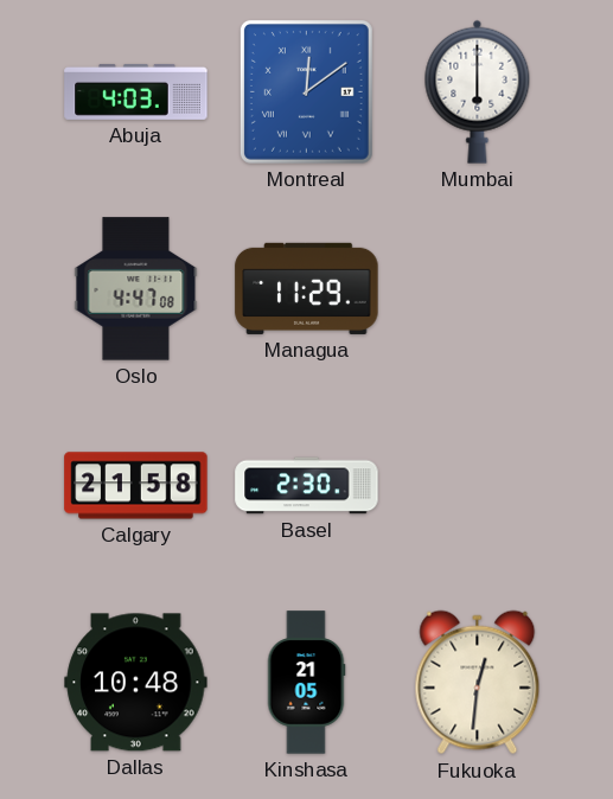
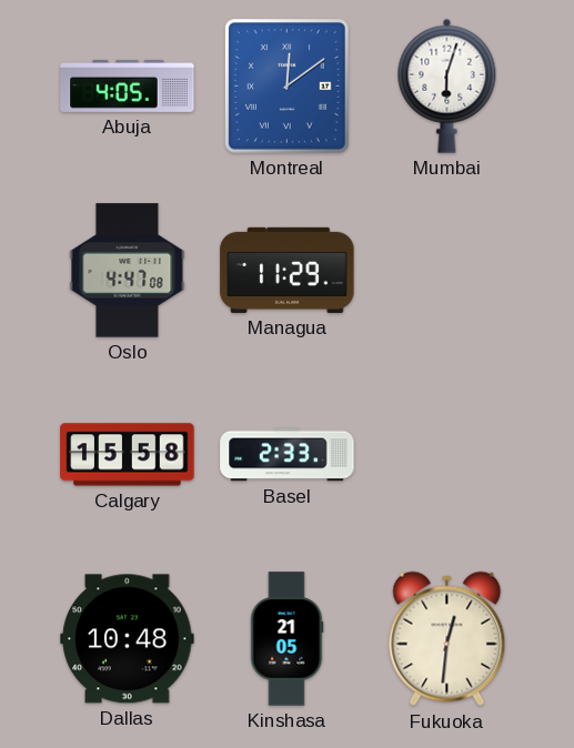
Abuja: 4:03 -> 4:05 (128, 85)
Mumbai: 6:00 -> 6:03 (447, 85)
Calgary: 21:58 -> 15:58 (128, 455)
Basel: 2:30 -> 2:33 (288, 455)
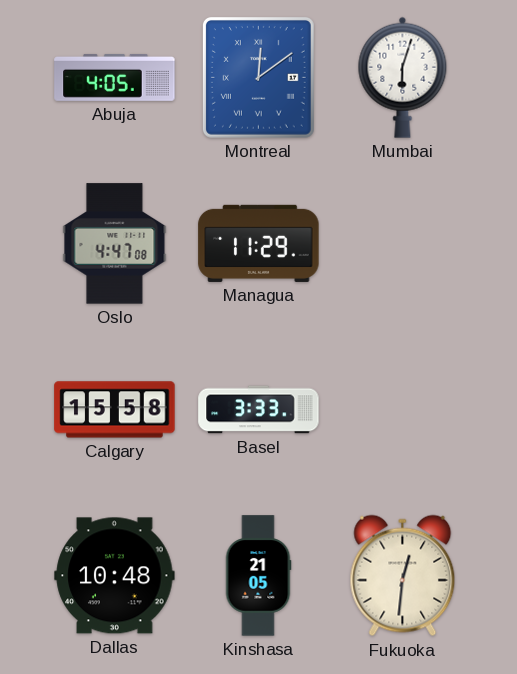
Basel: 2:33 -> 3:33 (259, 410)
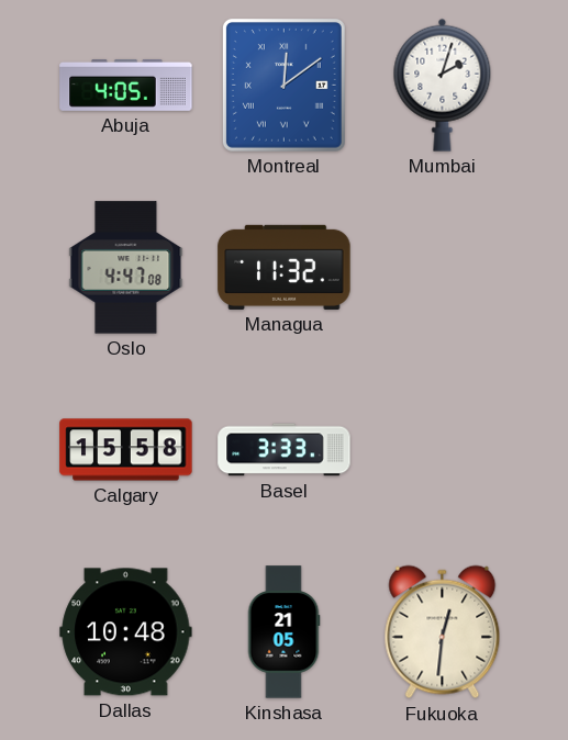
Mumbai: 6:03 -> 2:03 (443, 85)
Managua: 11:29 -> 11:32 (285, 267)
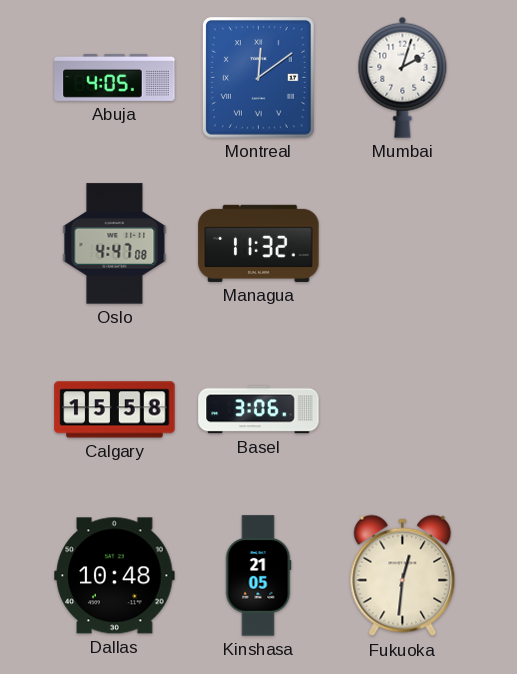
Basel: 3:33 -> 3:06 (259, 410)
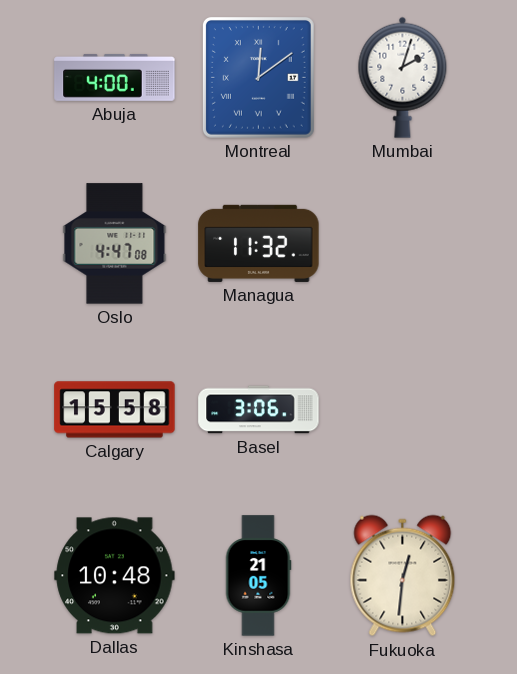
Abuja: 4:05 -> 4:00 (115, 77)
